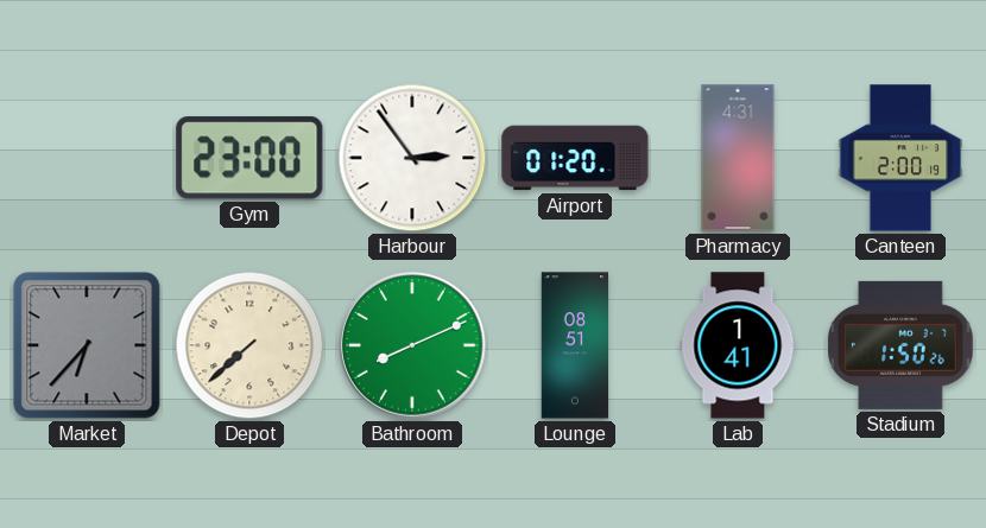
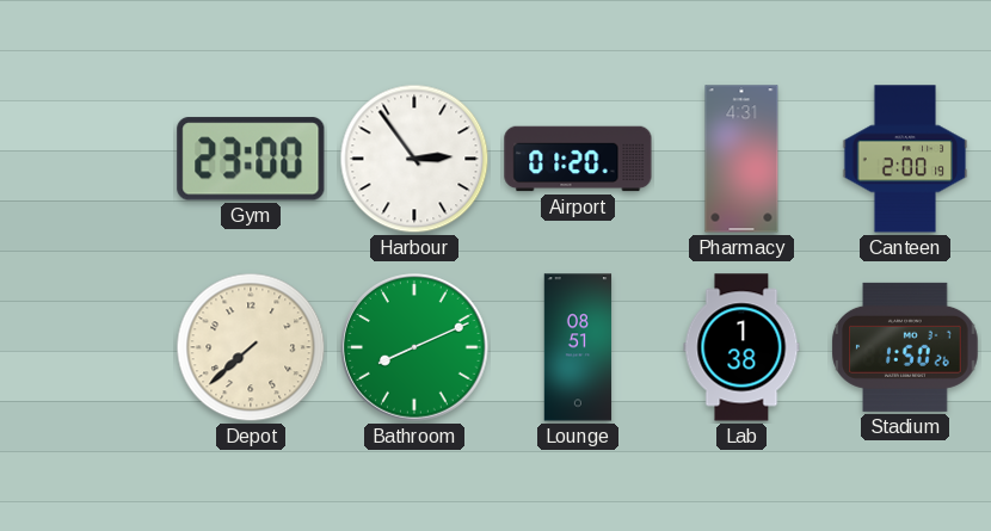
Market: 6:37 -> none (87, 345)
Lab: 1:41 -> 1:38 (741, 347)
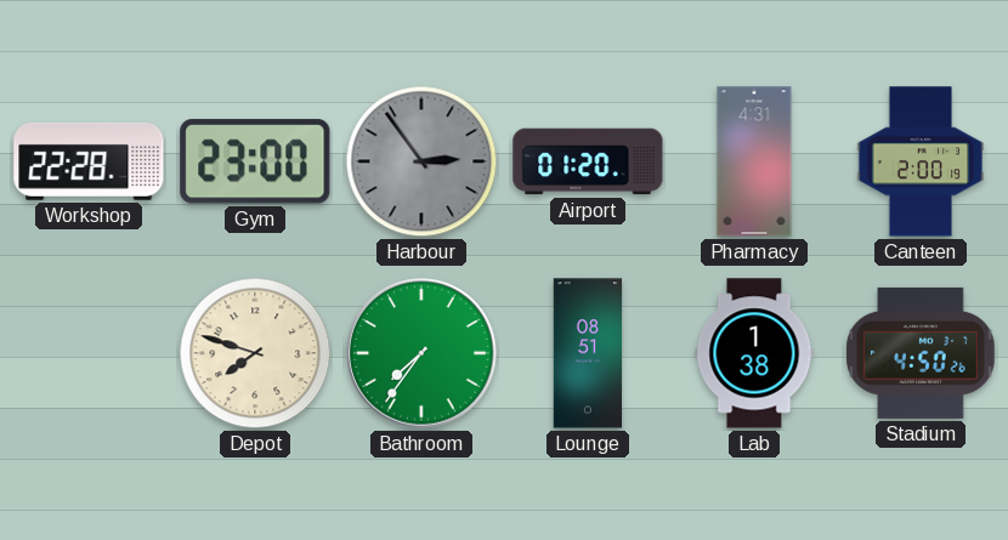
Workshop: none -> 22:28 (89, 161)
Harbour dial: white -> grey (421, 161)
Depot: 7:38 -> 7:48 (255, 353)
Bathroom: 8:11 -> 7:36 (421, 353)
Stadium: 1:50 -> 4:50 (921, 353)
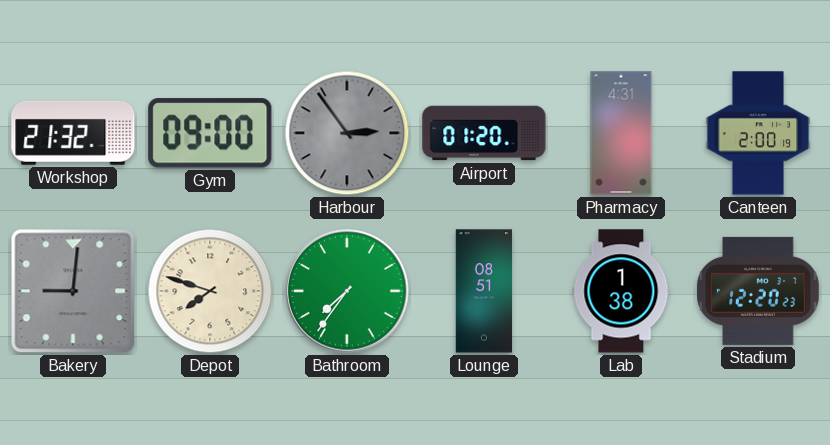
Workshop: 22:28 -> 21:32 (73, 133)
Gym: 23:00 -> 09:00 (210, 133)
Bakery: none -> 9:01 (73, 291)
Stadium: 4:50 -> 12:20 (758, 291)
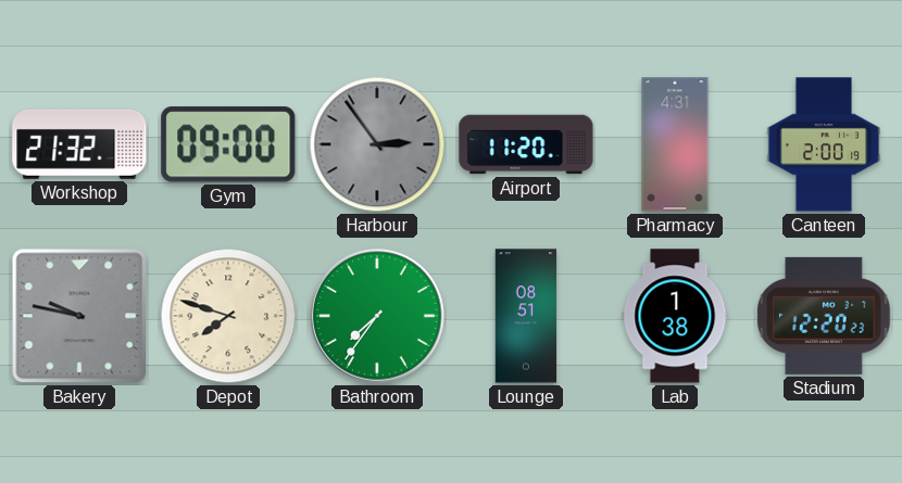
Airport: 01:20 -> 11:20 (526, 144)
Bakery: 9:01 -> 9:47 (79, 316)
